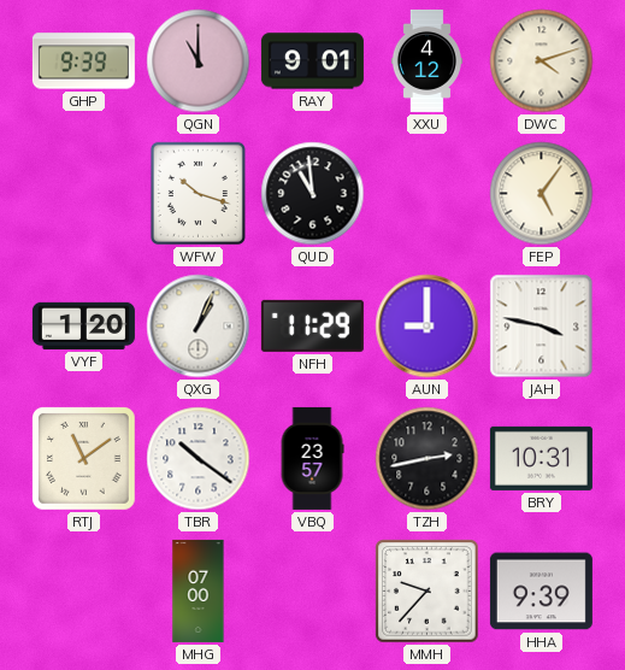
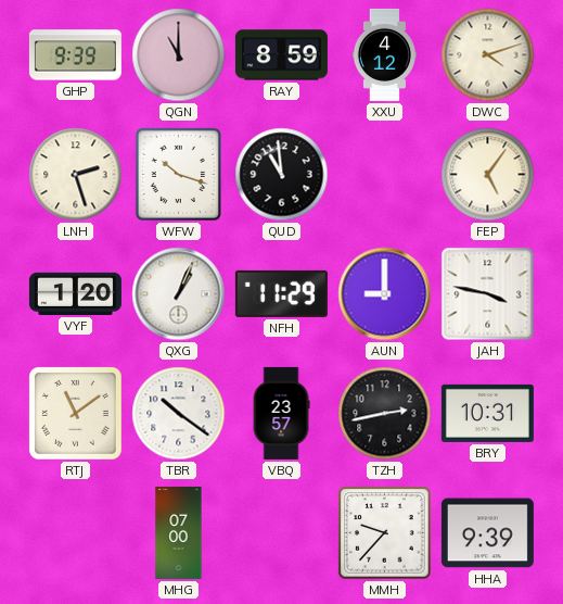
RAY: 9:01 -> 8:59 (281, 55)
LNH: none -> 2:27 (76, 175)
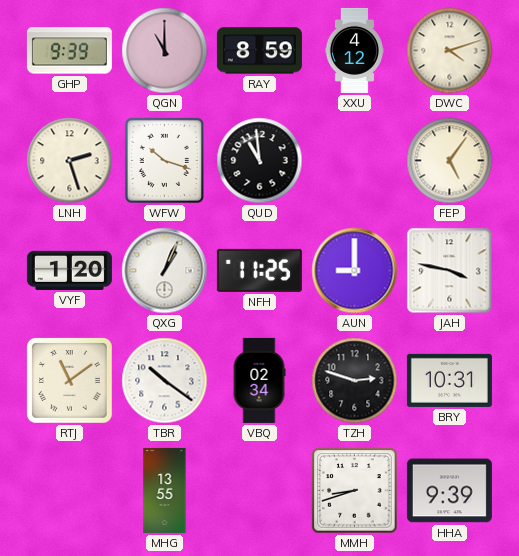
NFH: 11:29 -> 11:25 (259, 270)
VBQ: 23:57 -> 02:34 (259, 380)
TZH: 2:43 -> 2:48 (355, 381)
MHG: 07:00 -> 13:55 (165, 490)
MMH: 9:37 -> 8:42 (355, 491)
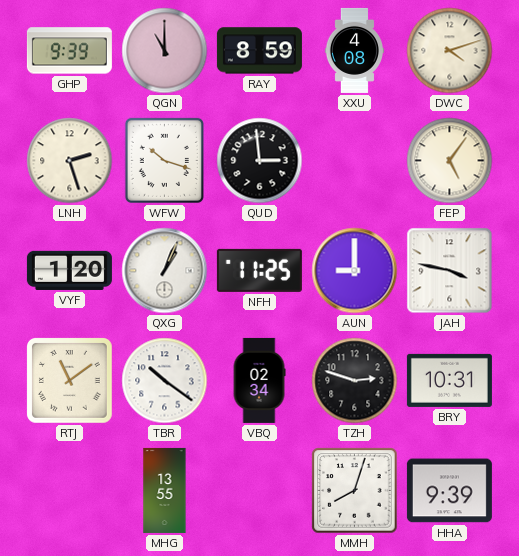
XXU: 4:12 -> 4:08 (354, 50)
QUD: 10:59 -> 2:59 (260, 161)
MMH: 8:42 -> 8:03 (355, 491)
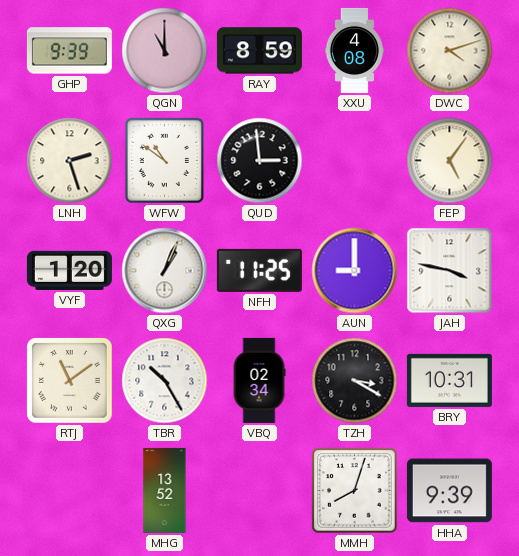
WFW: 10:18 -> 10:51 (164, 160)
TBR: 10:21 -> 10:25 (165, 381)
TZH: 2:48 -> 3:20 (355, 381)
MHG: 13:55 -> 13:52 (165, 490)
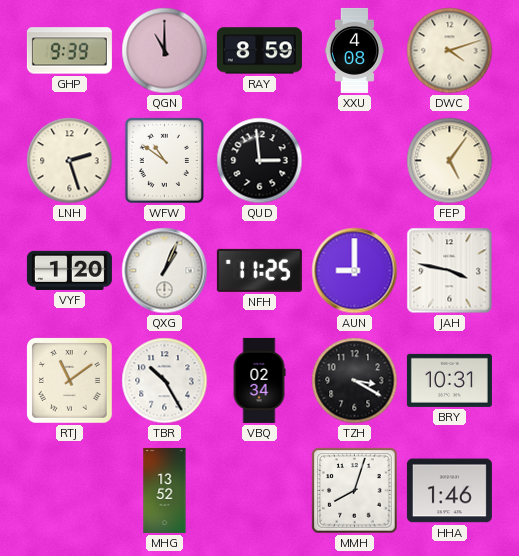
HHA: 9:39 -> 1:46 (449, 491)
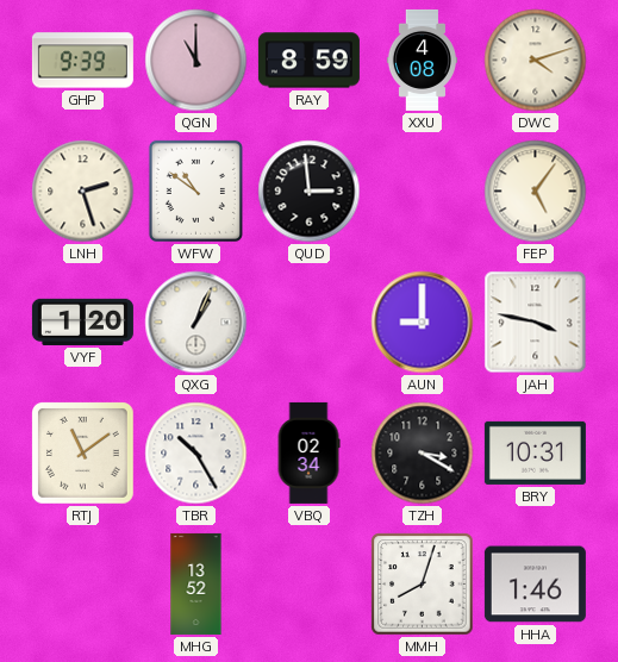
NFH: 11:25 -> none (259, 270)
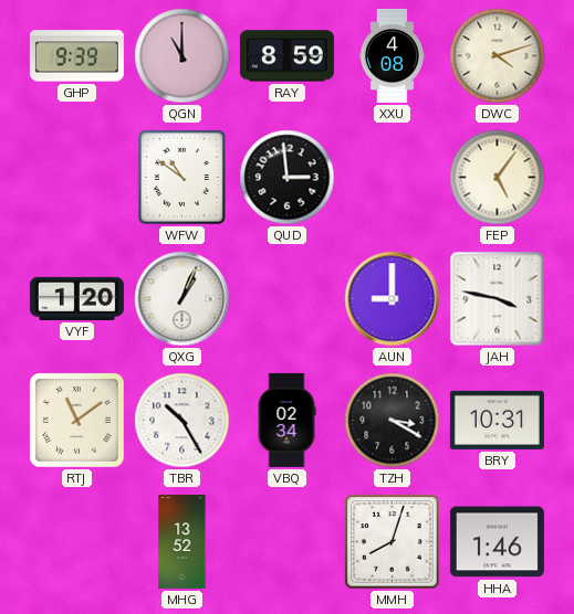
LNH: 2:27 -> none (83, 192)
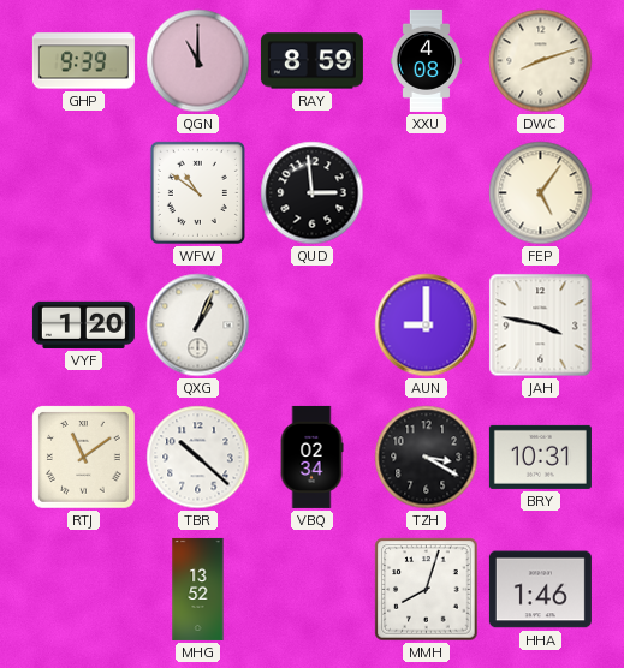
DWC: 4:12 -> 8:12 (541, 61)
TBR: 10:25 -> 10:22 (198, 458)
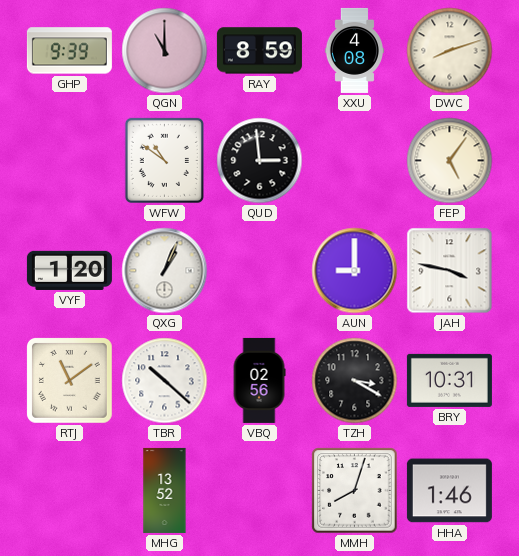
VBQ: 02:34 -> 02:56 (259, 380)
